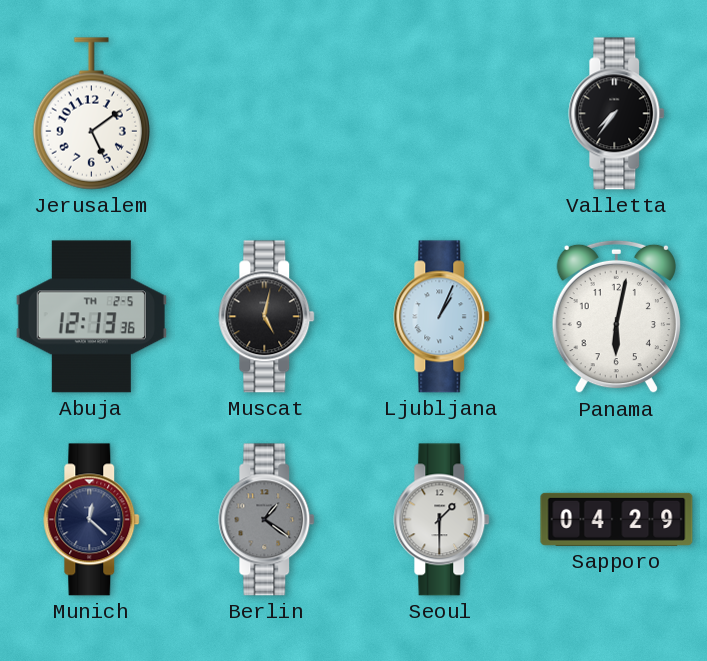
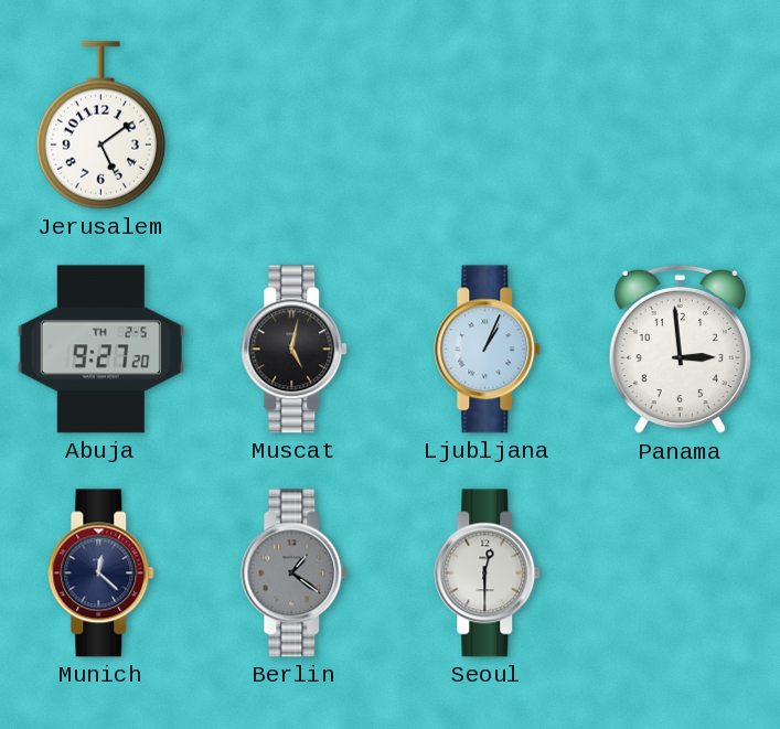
Valletta: 7:36 -> none (617, 114)
Abuja: 12:13 -> 9:27 (100, 350)
Panama: 6:02 -> 2:59 (680, 350)
Seoul: 1:30 -> 12:30 (488, 573)
Sapporo: 04:29 -> none (617, 519)
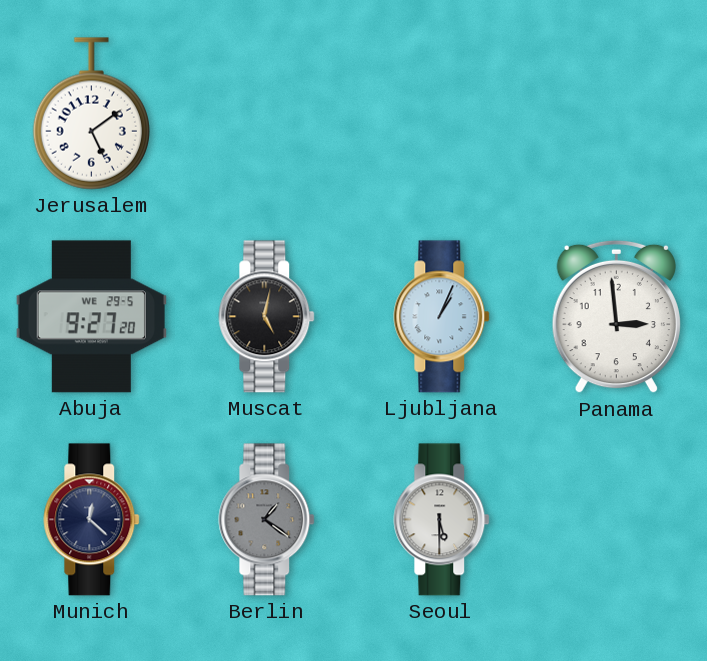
Abuja date: TH 2-5 -> WE 29-5 (91, 317)
Seoul: 12:30 -> 5:30 (442, 520)
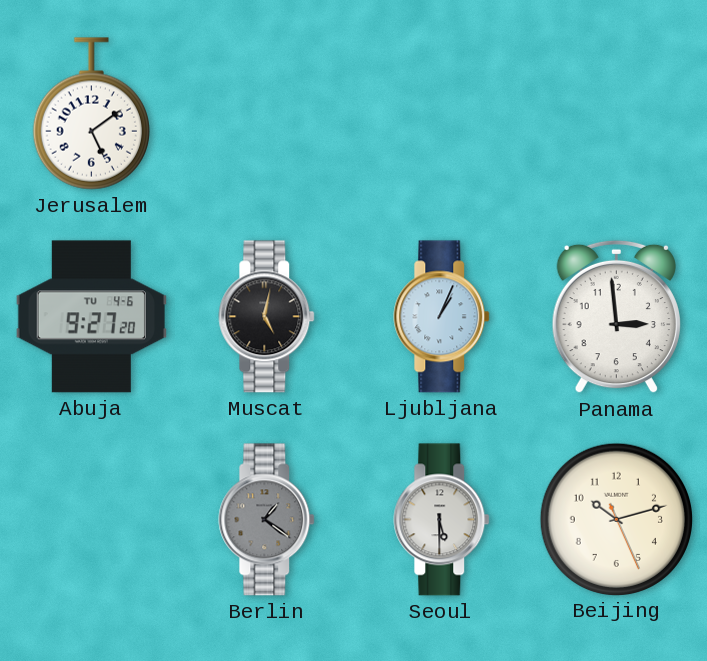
Abuja date: WE 29-5 -> TU 4-6 (91, 317)
Munich: 12:22 -> none (92, 520)
Beijing: none -> 10:12 (616, 519)
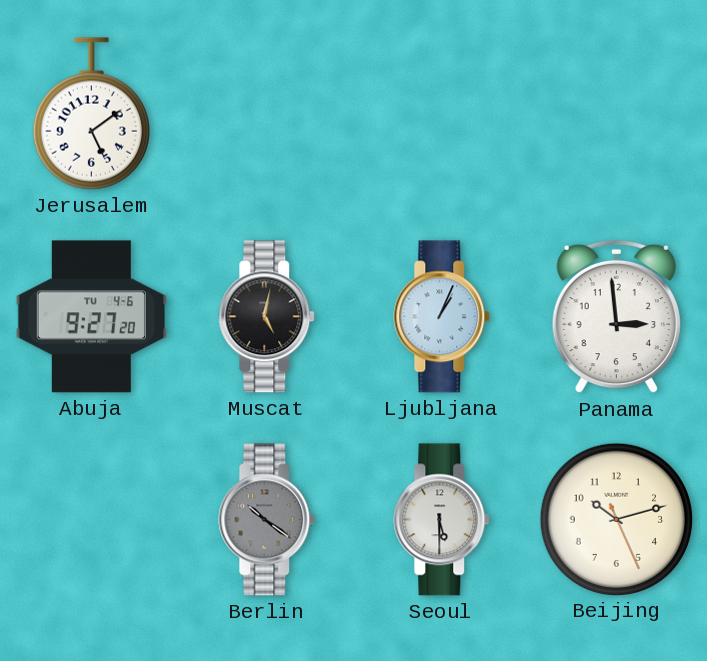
Berlin: 1:21 -> 10:21 (267, 520)
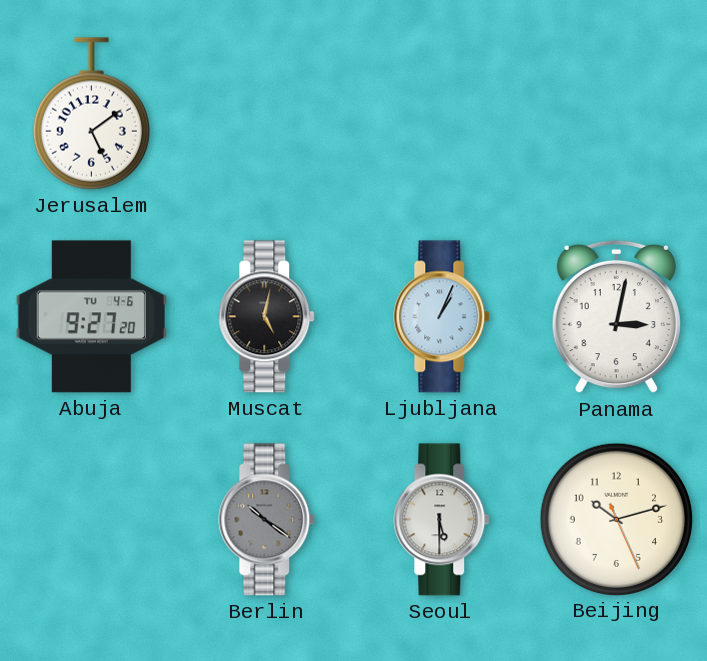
Panama: 2:59 -> 3:02 (616, 317)
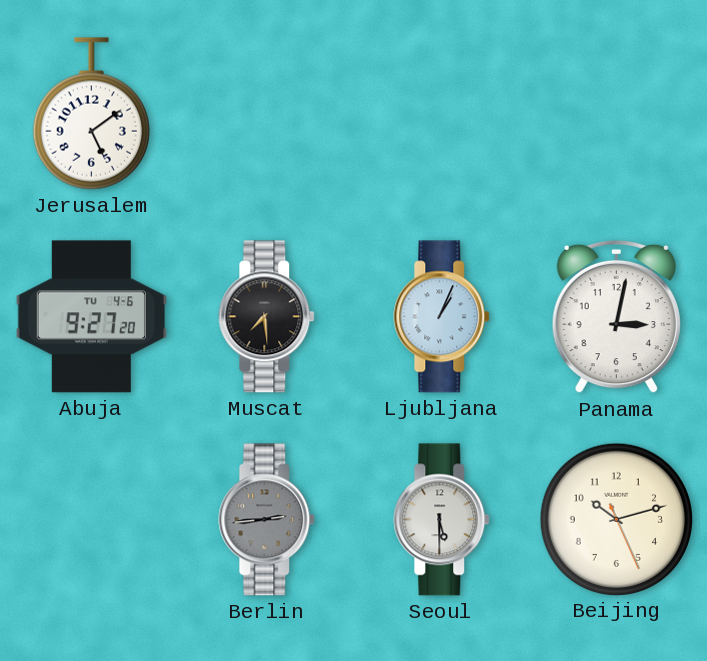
Muscat: 5:02 -> 7:29 (267, 317)
Berlin: 10:21 -> 2:44 (267, 520)
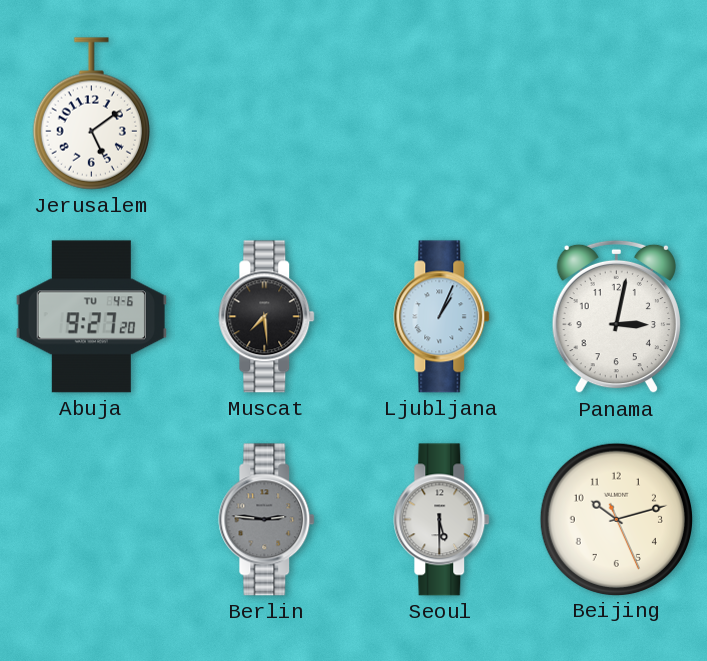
Berlin: 2:44 -> 2:46 (267, 520)
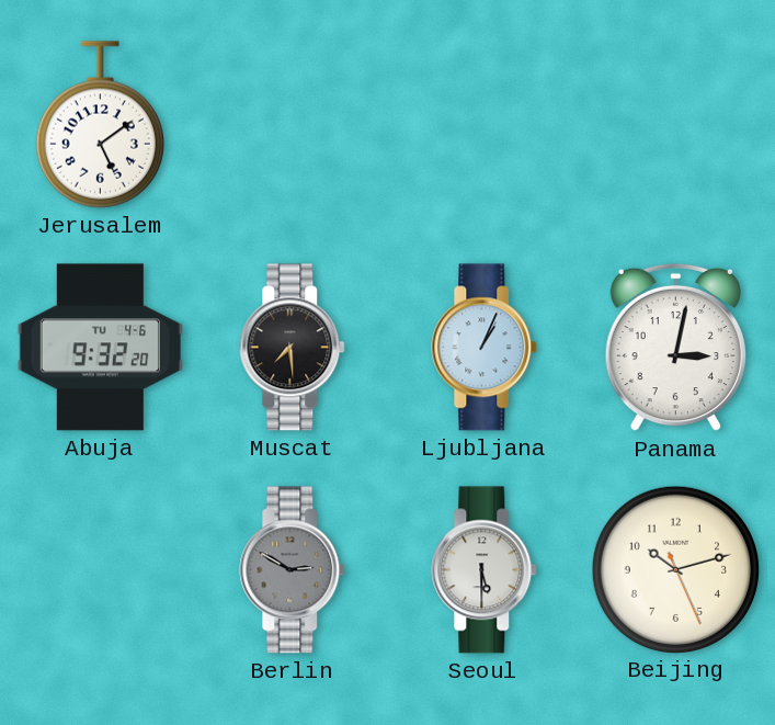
Abuja: 9:27 -> 9:32 (100, 348)
Berlin: 2:46 -> 2:50 (293, 570)
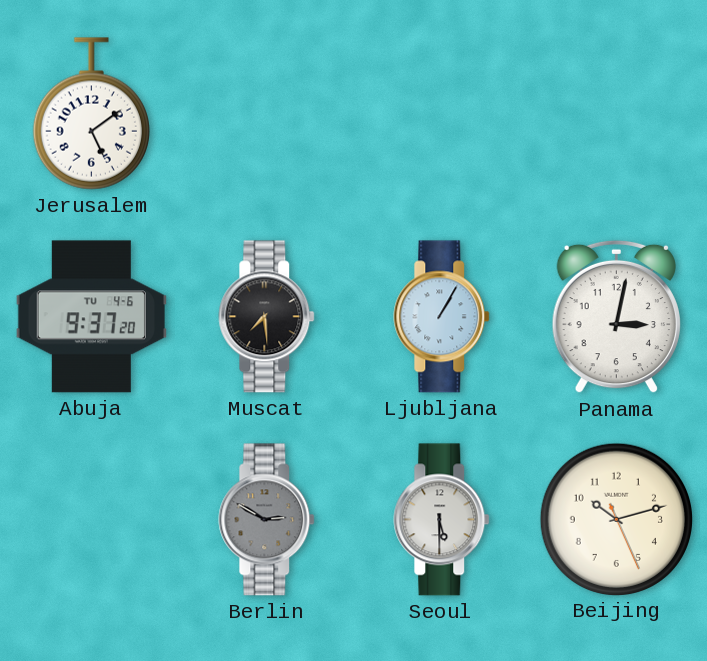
Abuja: 9:32 -> 9:37 (91, 317)
Ljubljana: 1:04 -> 1:05 (442, 317)
